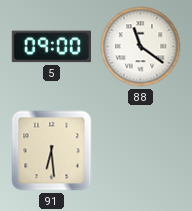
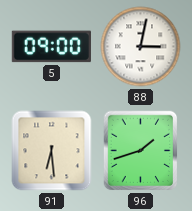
88: 11:21 -> 3:02 (141, 47)
96: none -> 1:42 (141, 151)
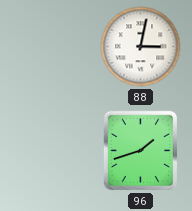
5: 09:00 -> none (51, 47)
91: 6:29 -> none (52, 151)
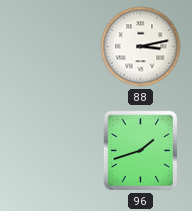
88: 3:02 -> 3:13 (141, 47)
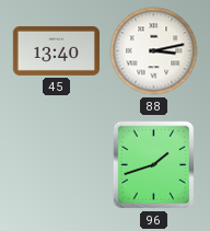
45: none -> 13:40 (56, 50)
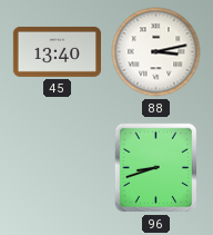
96: 1:42 -> 8:42 (156, 168)
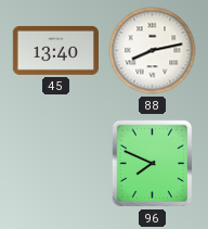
88: 3:13 -> 8:13 (153, 51)
96: 8:42 -> 7:49 (153, 164)
